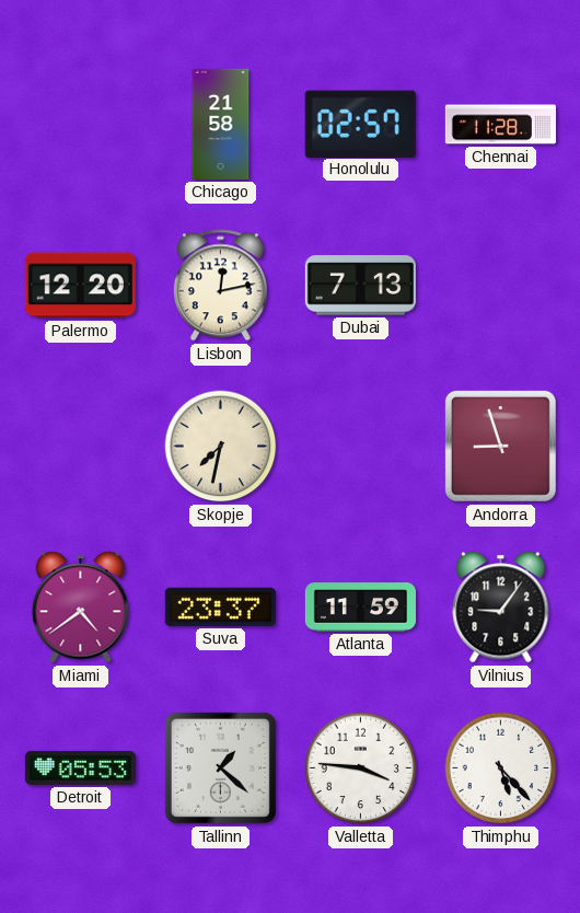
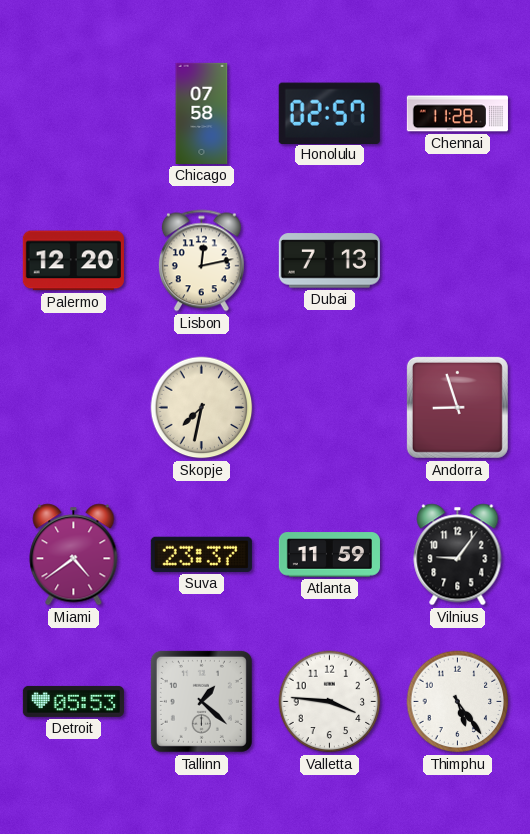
Chicago: 21:58 -> 07:58 (202, 113)
Thimphu: 5:23 -> 5:24 (458, 702)
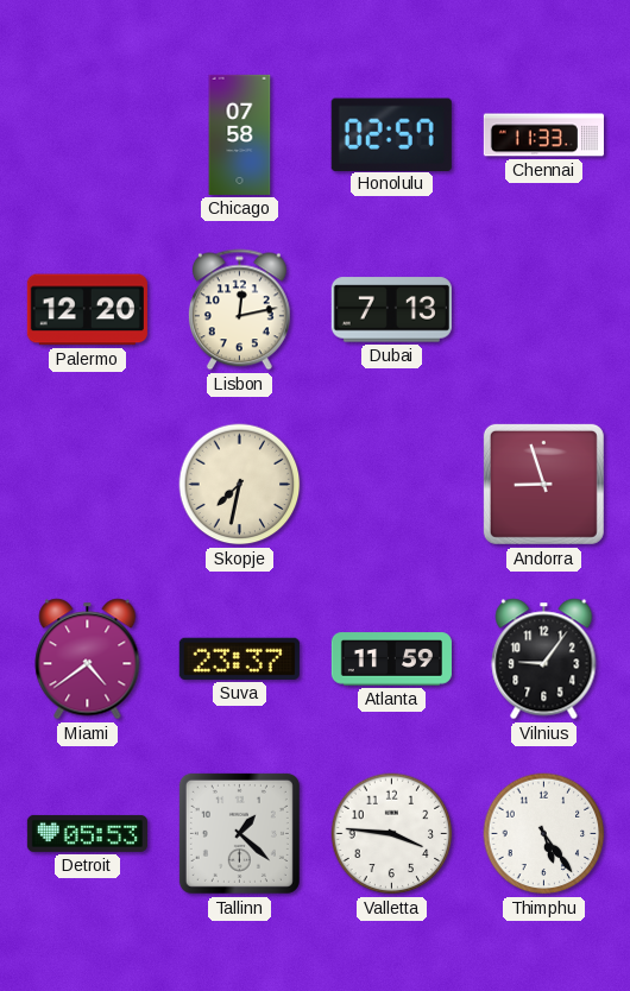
Chennai: 11:28 -> 11:33 (543, 135)
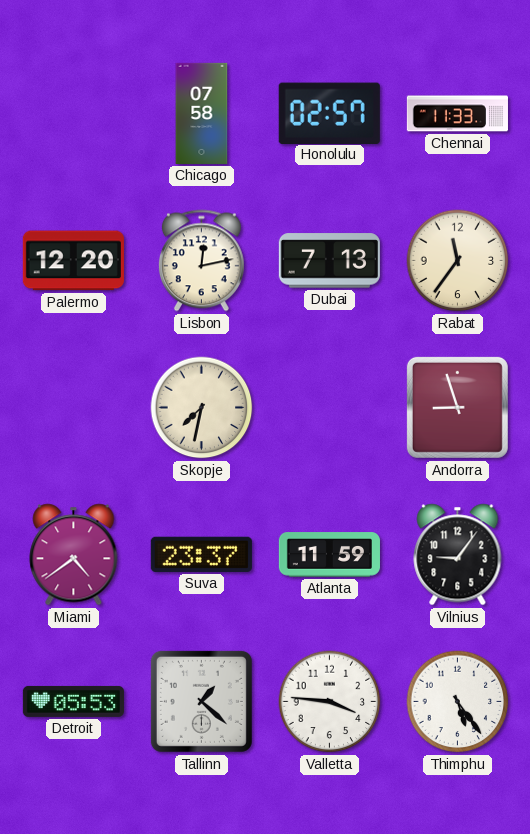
Rabat: none -> 11:36 (458, 261)
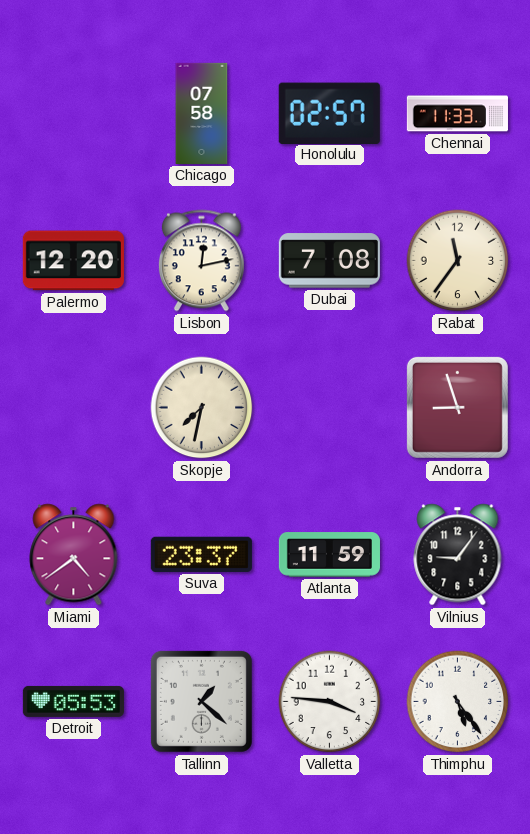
Dubai: 7:13 -> 7:08 (329, 261)
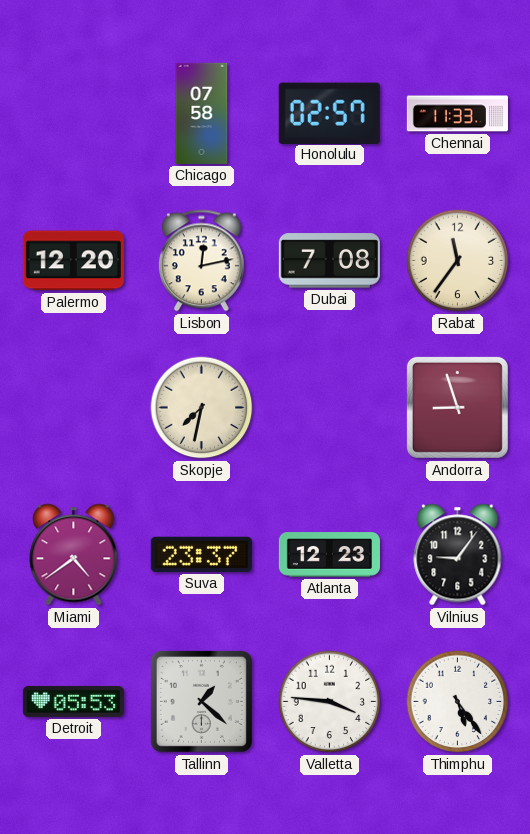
Atlanta: 11:59 -> 12:23 (329, 555)
